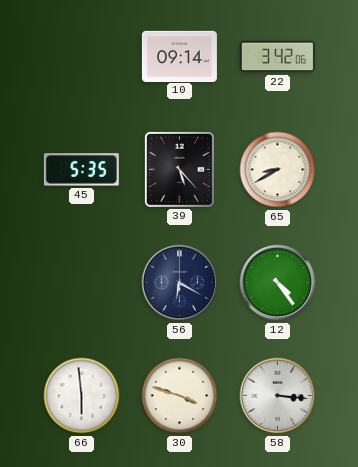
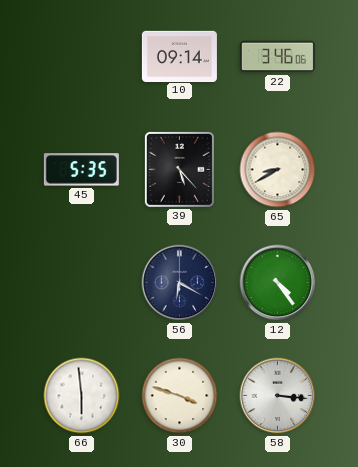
22: 3:42 -> 3:46 (277, 57)
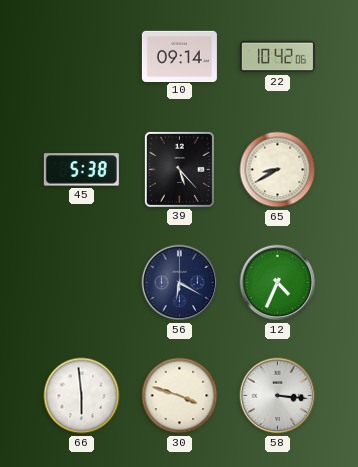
22: 3:46 -> 10:42 (277, 57)
45: 5:35 -> 5:38 (81, 170)
12: 4:24 -> 4:34 (278, 283)
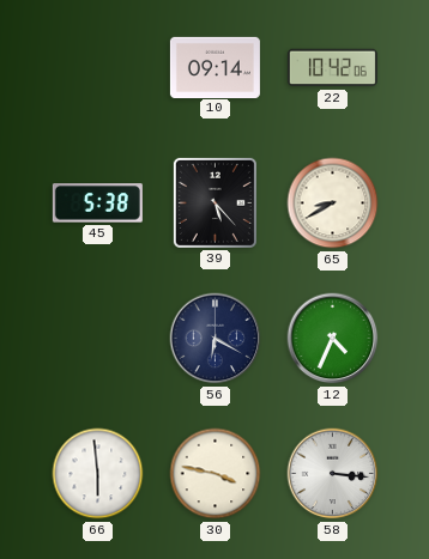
30: 3:48 -> 3:47 (216, 474)
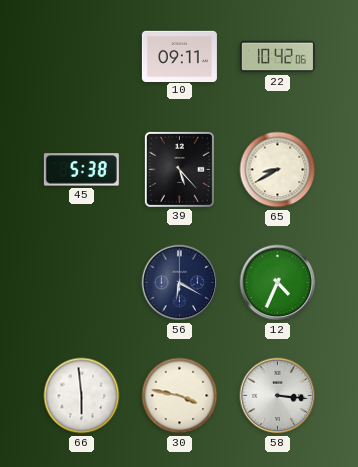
10: 09:14 -> 09:11 (179, 56)
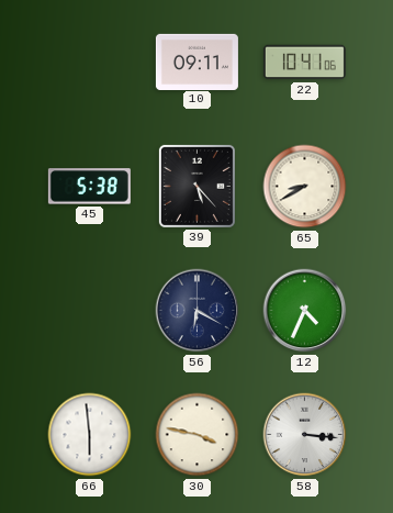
22: 10:42 -> 10:41 (304, 63)
